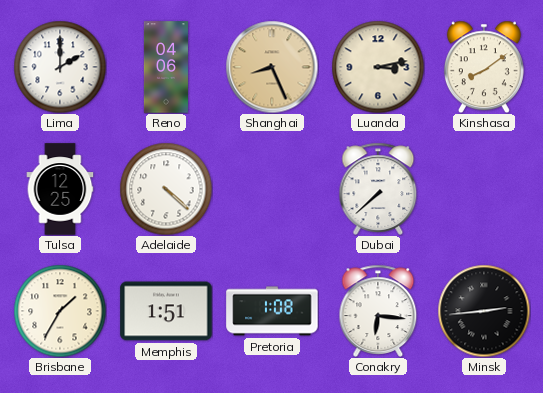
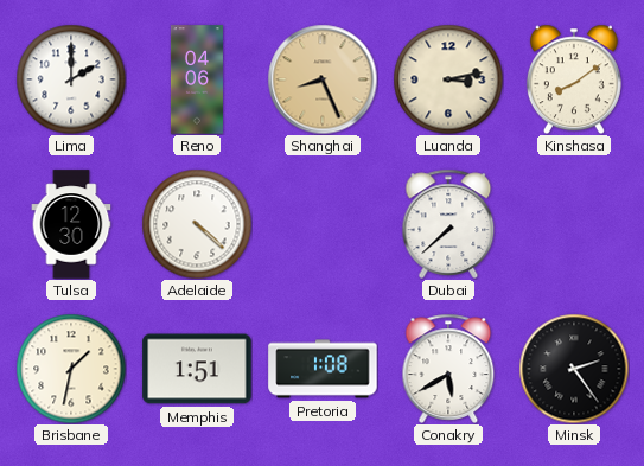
Tulsa: 12:25 -> 12:30 (71, 224)
Brisbane: 1:35 -> 1:32 (71, 369)
Conakry: 6:16 -> 5:40 (448, 369)
Minsk: 2:44 -> 2:24 (574, 369)
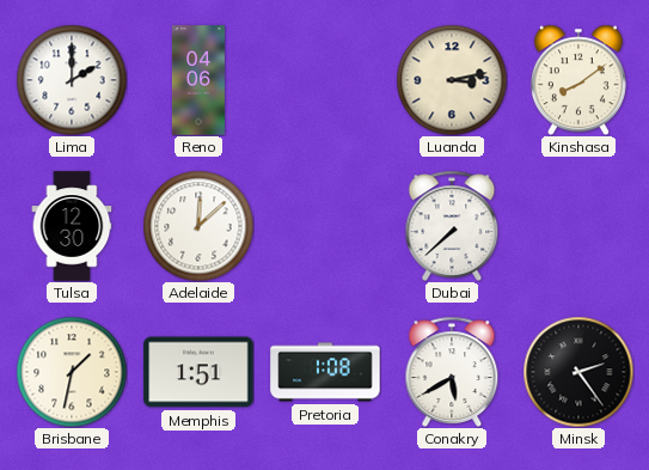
Shanghai: 8:26 -> none (323, 79)
Adelaide: 4:22 -> 12:08 (198, 226)
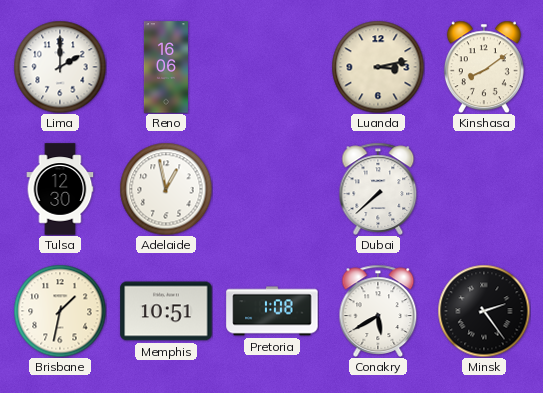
Reno: 04:06 -> 16:06 (166, 67)
Adelaide: 12:08 -> 12:58 (166, 189)
Memphis: 1:51 -> 10:51 (166, 311)
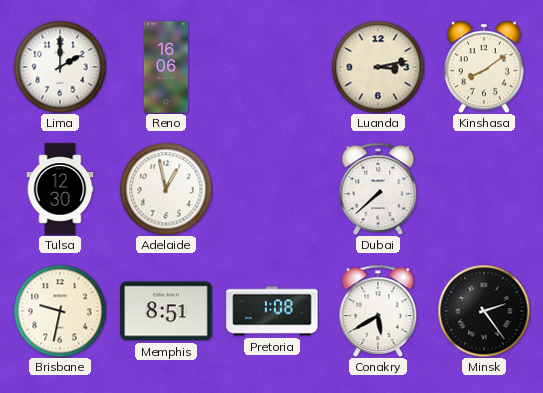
Brisbane: 1:32 -> 9:32 (60, 311)
Memphis: 10:51 -> 8:51 (166, 311)
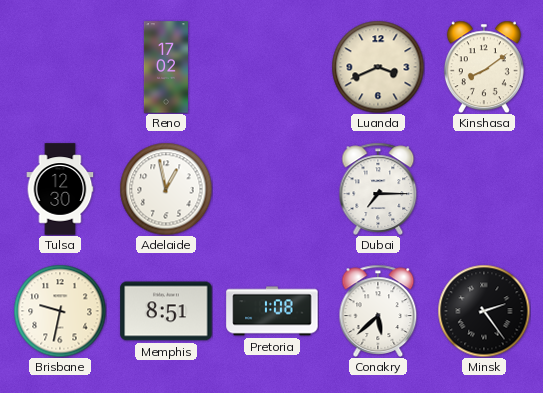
Lima: 2:00 -> none (60, 67)
Reno: 16:06 -> 17:02 (166, 67)
Luanda: 3:13 -> 3:41 (378, 67)
Dubai: 7:38 -> 7:15 (378, 189)
Conakry: 5:40 -> 5:38 (378, 311)
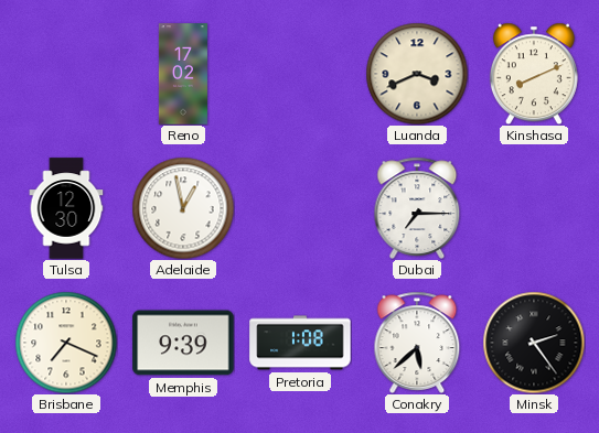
Kinshasa: 8:09 -> 8:11 (534, 74)
Brisbane: 9:32 -> 7:19 (66, 343)
Memphis: 8:51 -> 9:39 (183, 343)
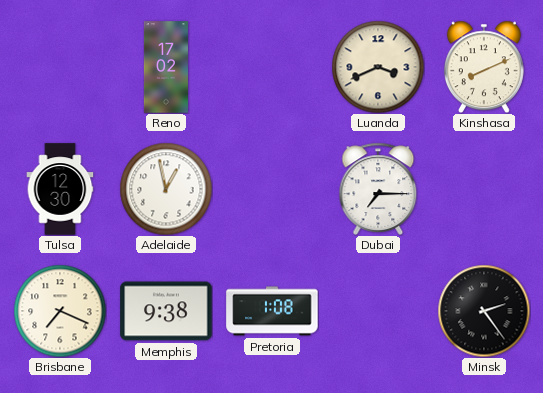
Memphis: 9:39 -> 9:38 (166, 311)
Conakry: 5:38 -> none (417, 343)
